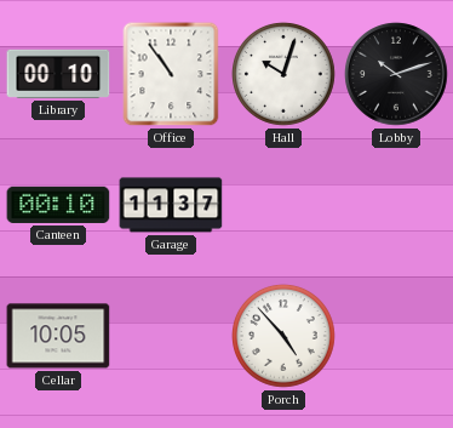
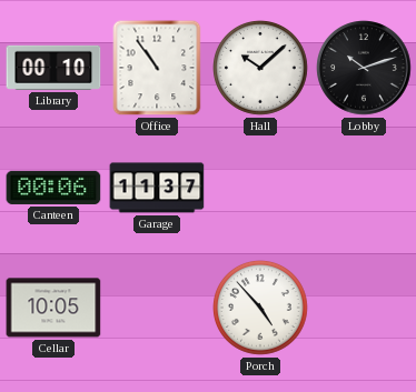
Hall: 10:03 -> 10:08 (261, 69)
Canteen: 00:10 -> 00:06 (53, 188)
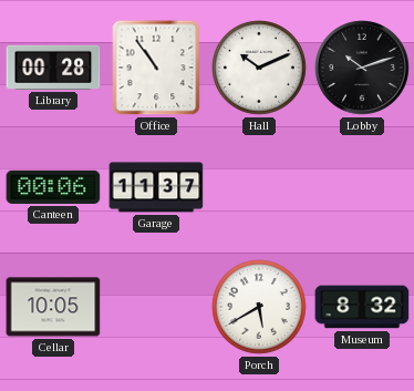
Library: 00:10 -> 00:28 (53, 68)
Hall: 10:08 -> 10:11 (260, 69)
Porch: 4:53 -> 5:40 (260, 308)
Museum: none -> 8:32 (362, 307)
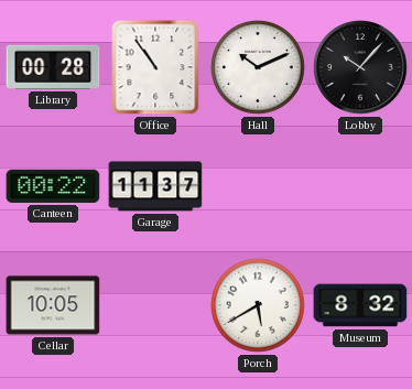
Lobby: 10:12 -> 10:07 (360, 67)
Canteen: 00:06 -> 00:22 (53, 186)
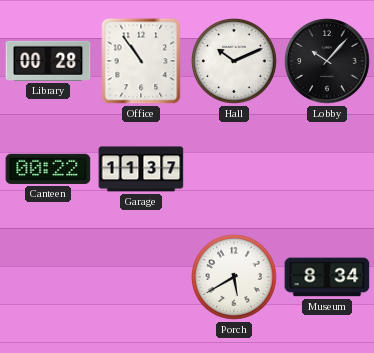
Cellar: 10:05 -> none (53, 305)
Museum: 8:32 -> 8:34 (327, 277)
